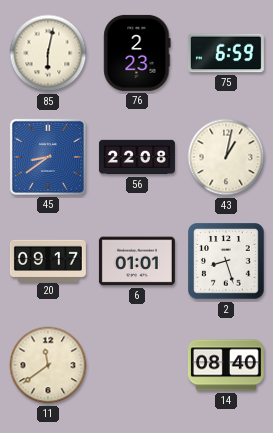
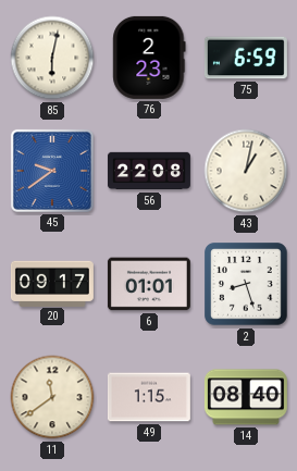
45: 8:39 -> 9:39 (52, 171)
49: none -> 1:15 (149, 397)
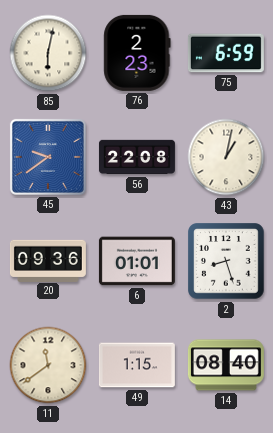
20: 09:17 -> 09:36 (48, 260)
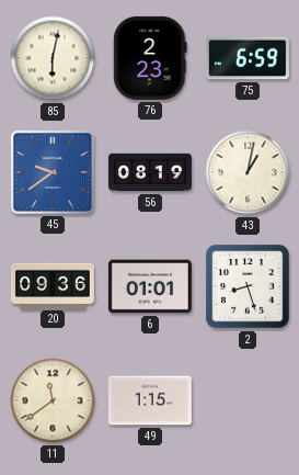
56: 22:08 -> 08:19 (150, 172)
14: 08:40 -> none (226, 365)
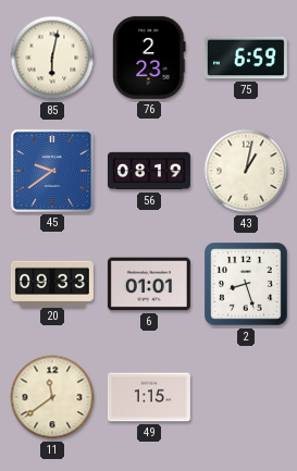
20: 09:36 -> 09:33 (52, 283)
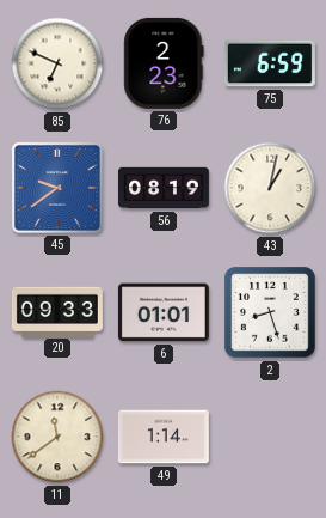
85: 6:02 -> 6:49 (57, 63)
49: 1:15 -> 1:14 (164, 437)
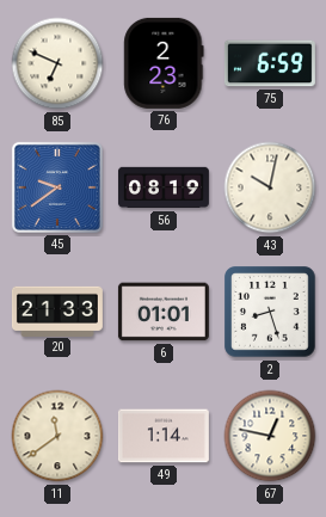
43: 1:02 -> 10:02 (270, 187)
20: 09:33 -> 21:33 (57, 310)
67: none -> 12:47 (270, 436)
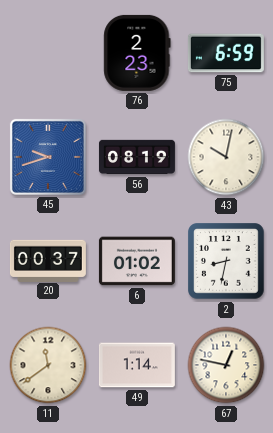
85: 6:49 -> none (57, 63)
45: 9:39 -> 9:42 (48, 157)
20: 21:33 -> 00:37 (48, 260)
6: 01:01 -> 01:02 (137, 261)
2: 8:27 -> 8:32 (226, 261)
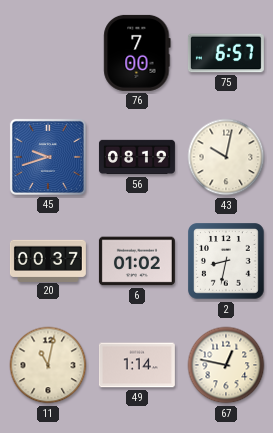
76: 2:23 -> 7:00 (137, 53)
75: 6:59 -> 6:57 (226, 53)
11: 11:39 -> 11:02 (48, 365)
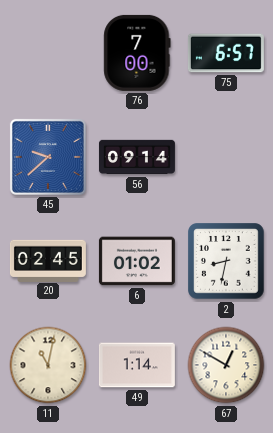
45: 9:42 -> 9:38 (48, 157)
56: 08:19 -> 09:14 (137, 157)
43: 10:02 -> none (226, 157)
20: 00:37 -> 02:45 (48, 260)
67: 12:47 -> 12:50 (226, 365)
